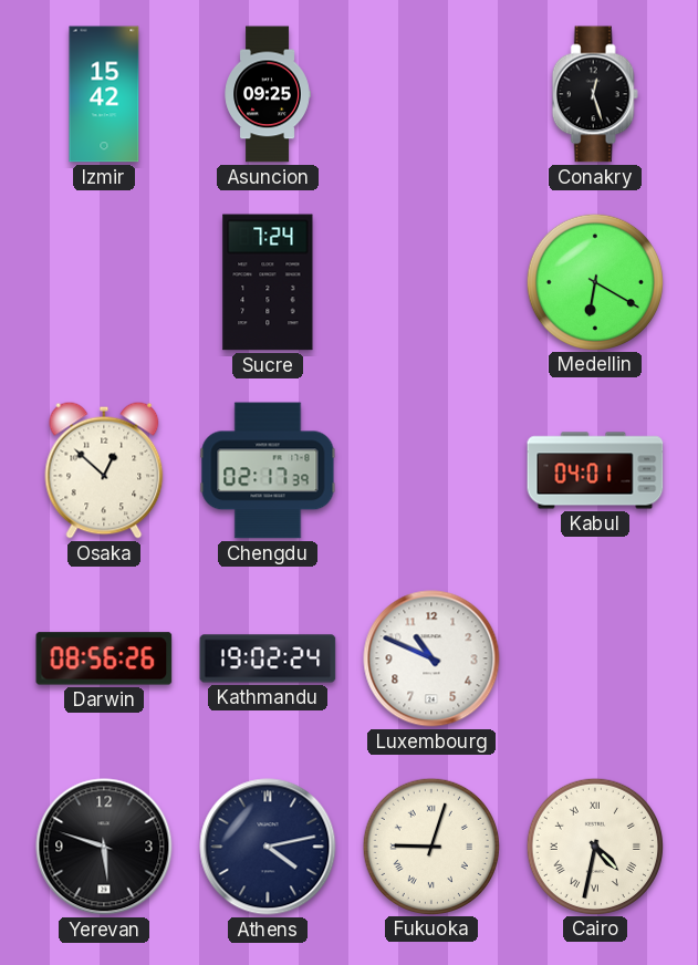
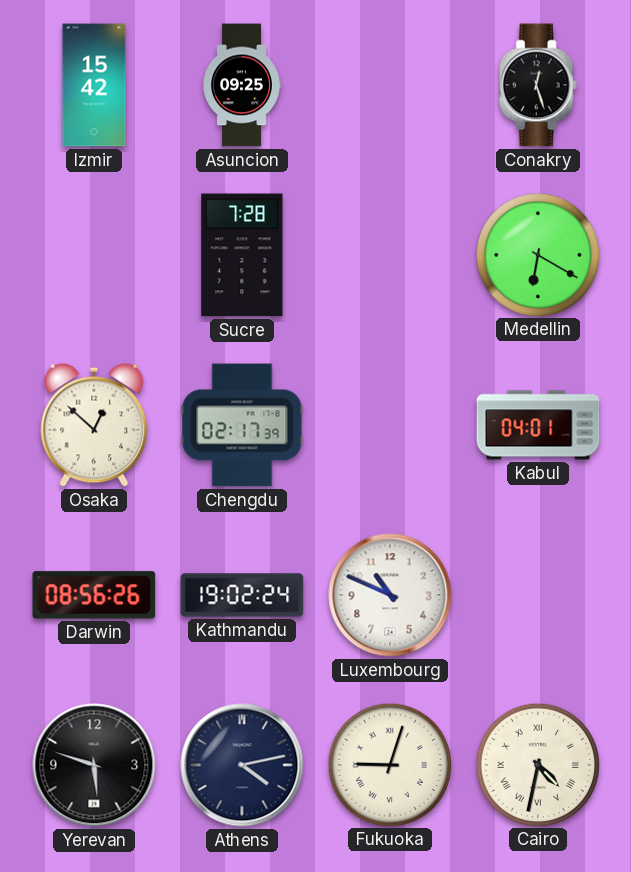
Sucre: 7:24 -> 7:28 (242, 255)
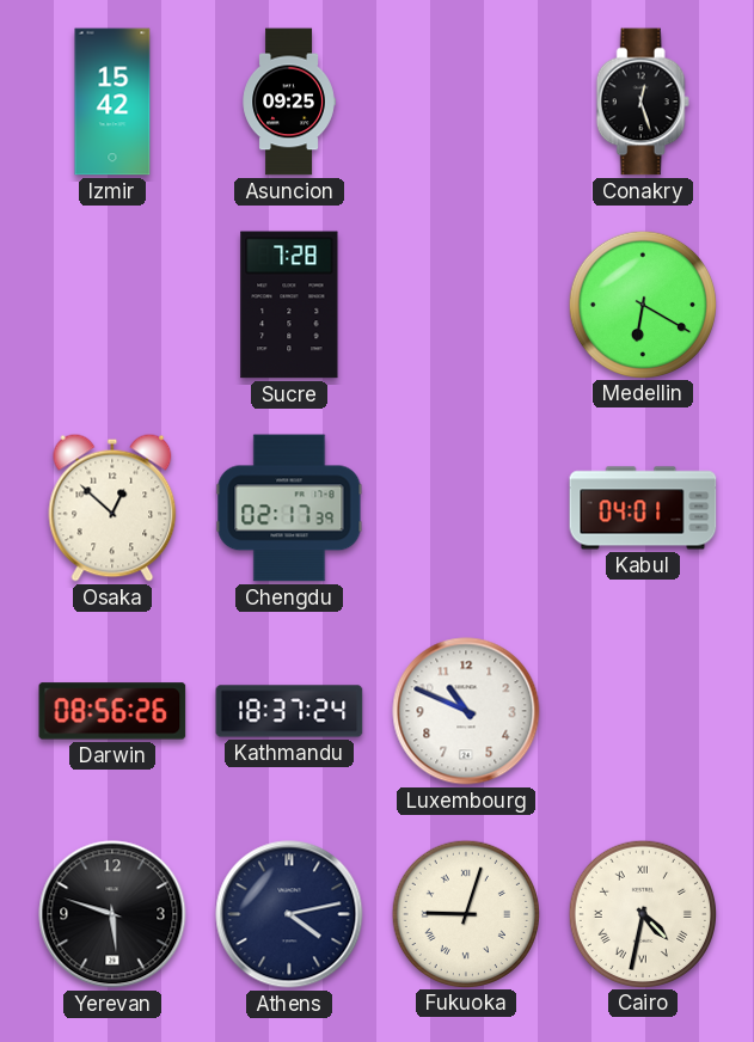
Kathmandu: 19:02 -> 18:37 (289, 711)
